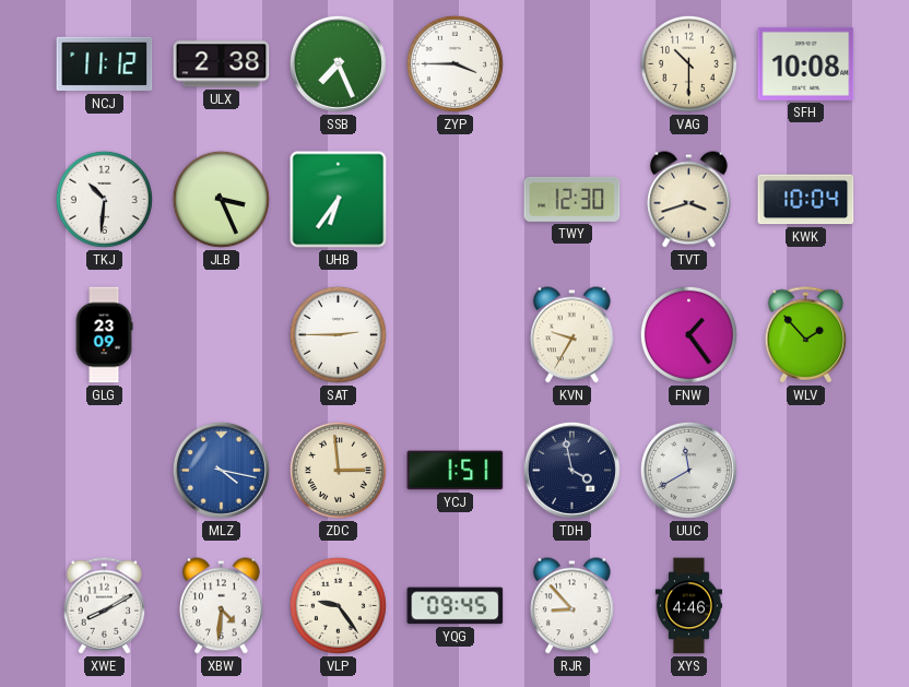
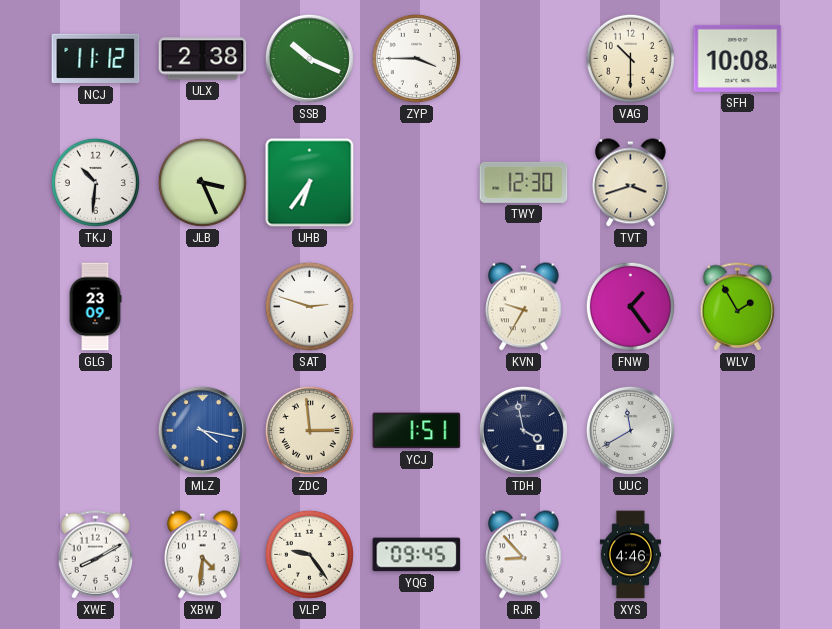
SSB: 7:26 -> 10:19 (309, 58)
KWK: 10:04 -> none (806, 200)
SAT: 2:45 -> 2:48 (309, 306)
WLV: 1:53 -> 1:55 (738, 307)
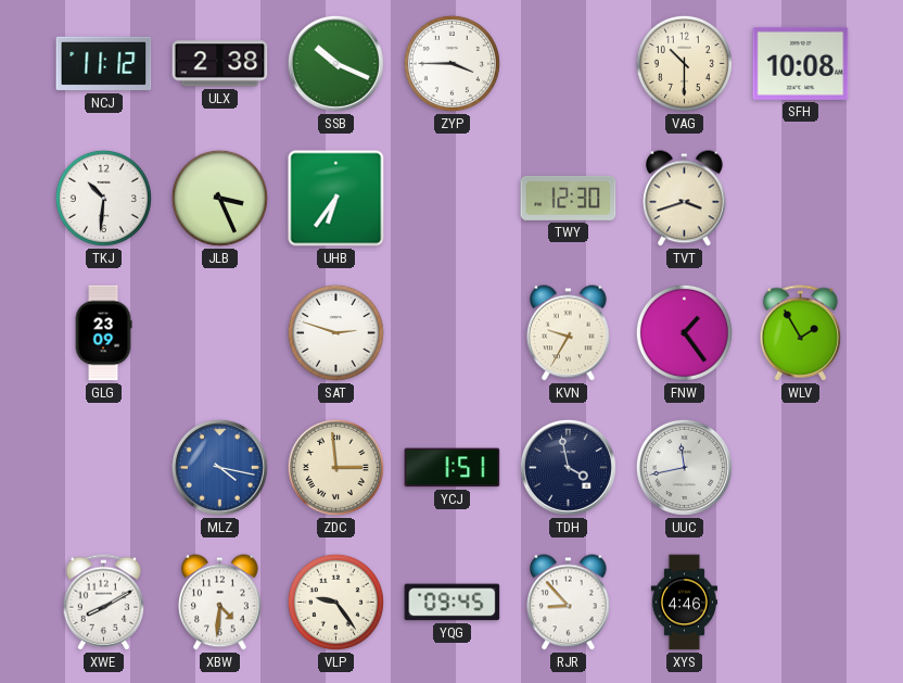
UUC: 11:40 -> 11:43 (684, 467)
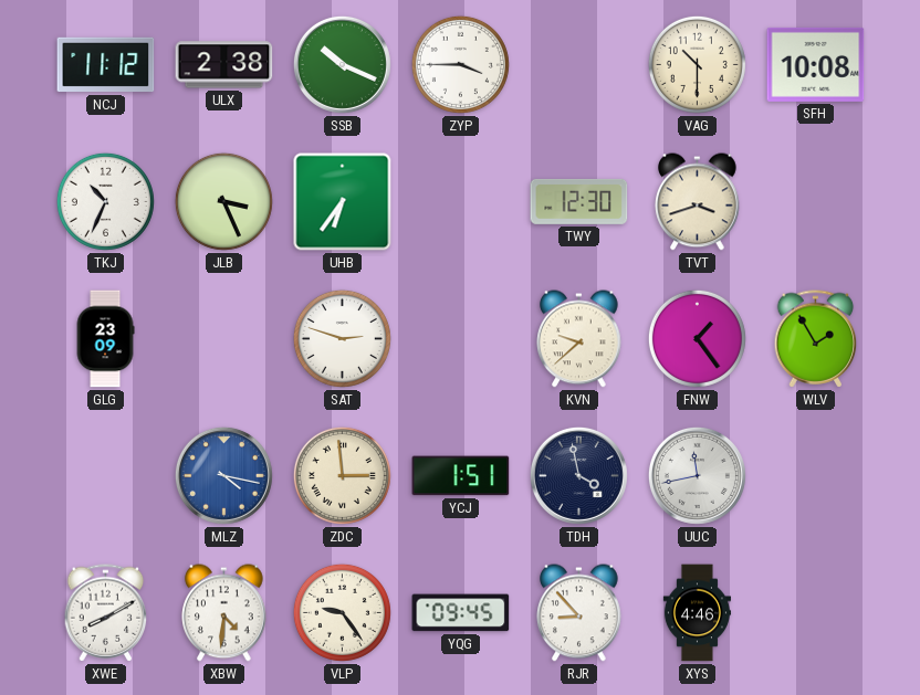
TKJ: 10:31 -> 10:34 (105, 201)
KVN: 9:35 -> 9:38 (579, 339)
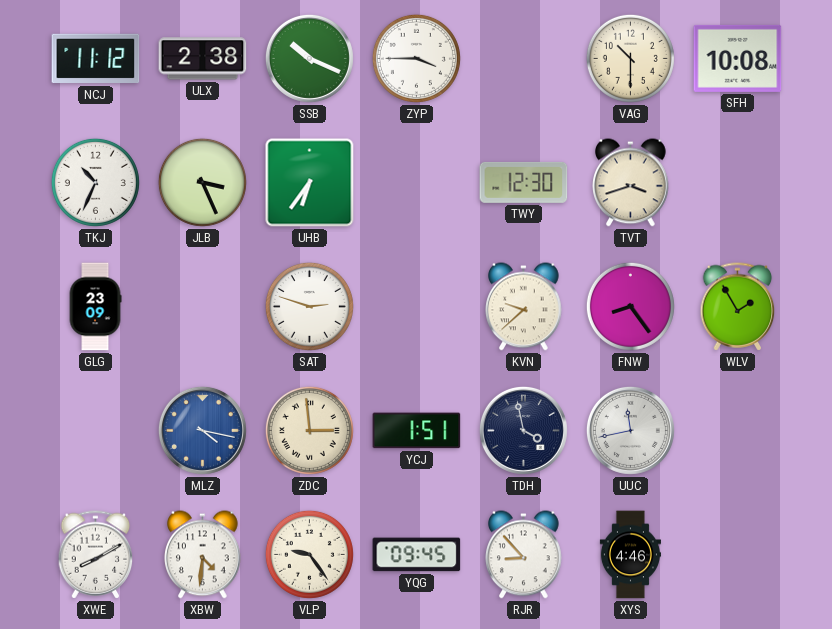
FNW: 1:24 -> 8:24 (630, 306)
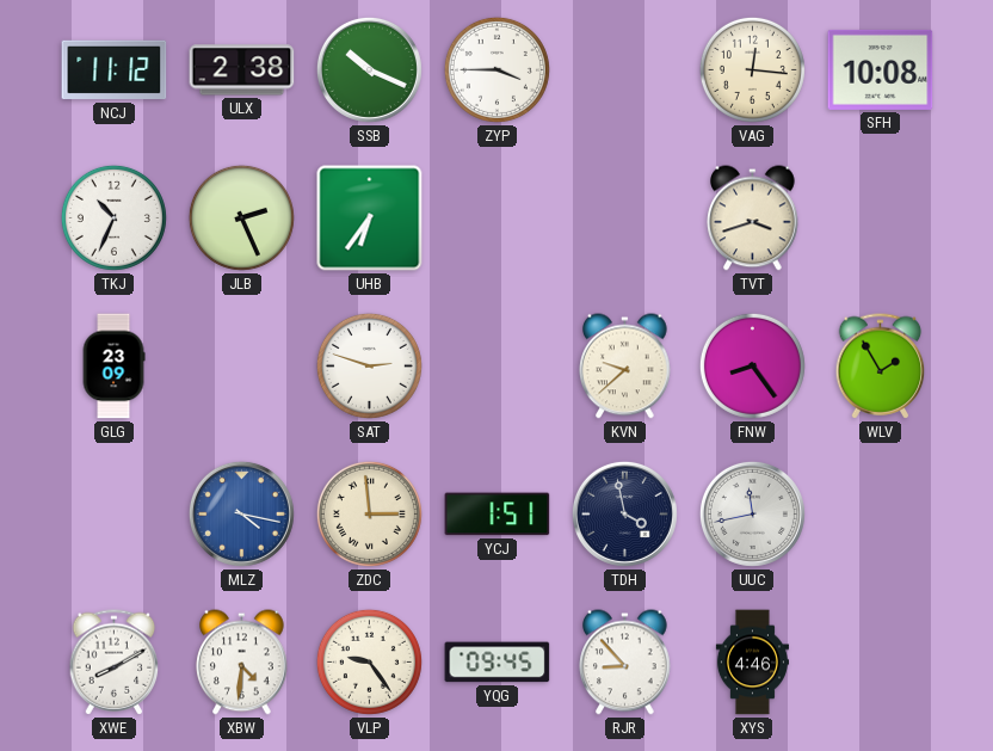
VAG: 10:30 -> 12:16 (752, 69)
JLB: 3:26 -> 2:26 (241, 217)
TWY: 12:30 -> none (524, 182)
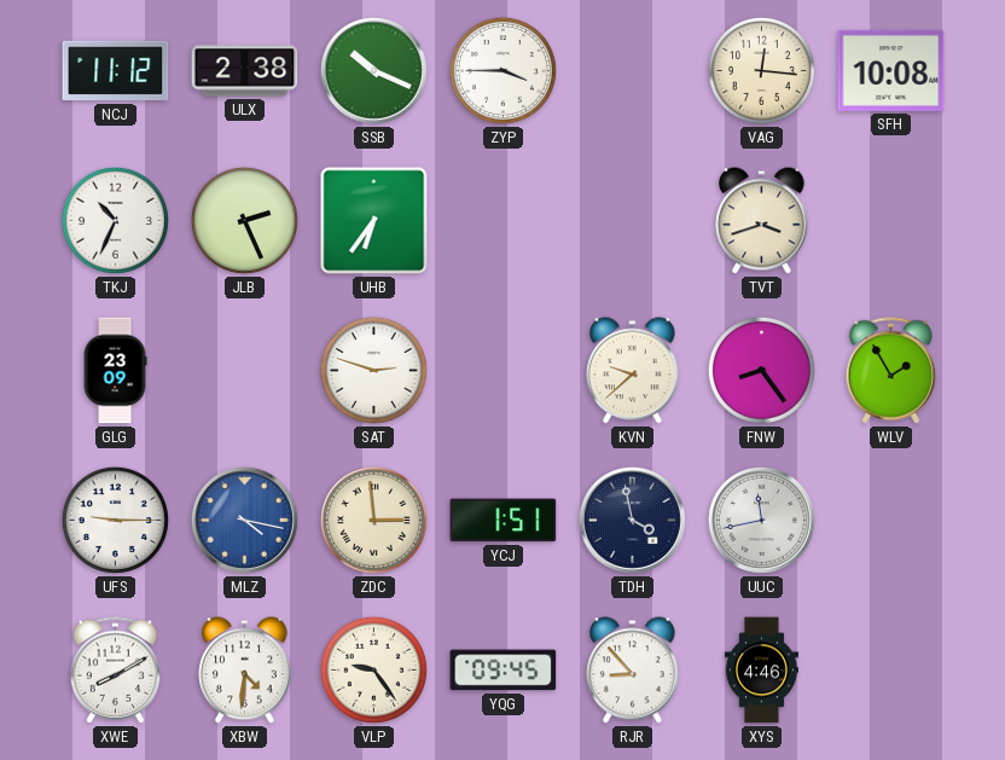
UFS: none -> 9:15 (115, 520)
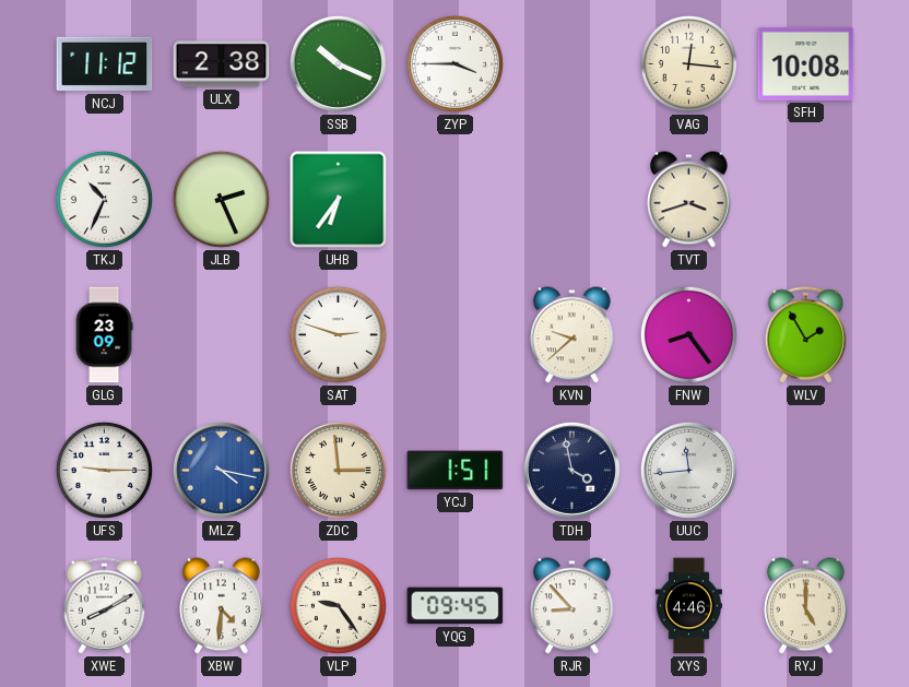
UUC: 11:43 -> 11:44 (688, 470)
RYJ: none -> 5:00 (806, 606)
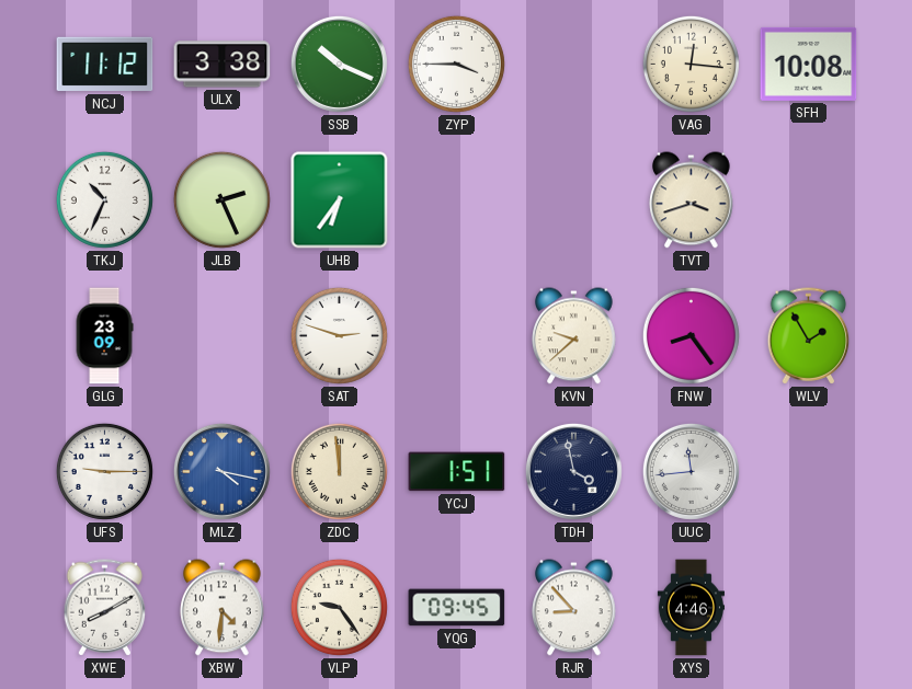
ULX: 2:38 -> 3:38 (223, 65)
ZDC: 2:59 -> 11:59 (339, 471)
RYJ: 5:00 -> none (806, 606)
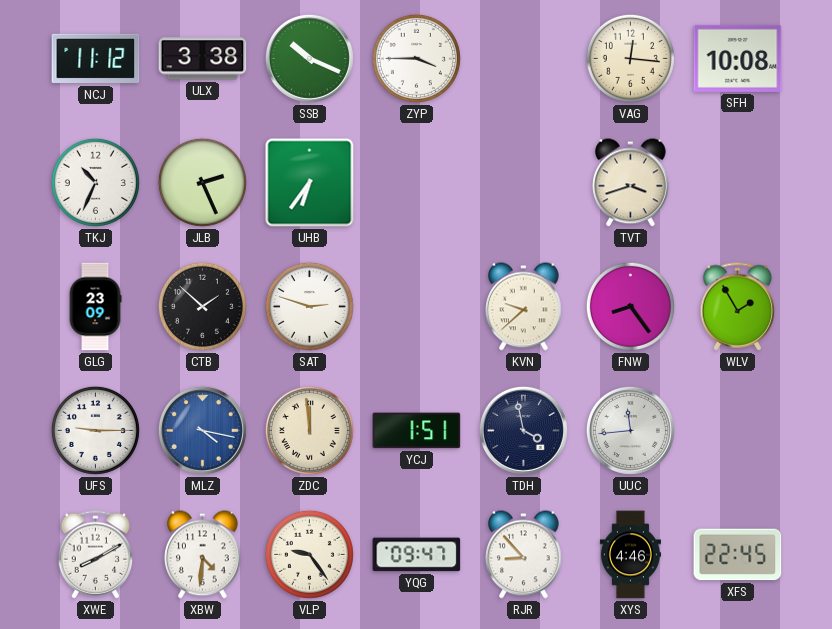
CTB: none -> 1:52 (202, 306)
YQG: 09:45 -> 09:47 (417, 555)
XFS: none -> 22:45 (738, 555)
